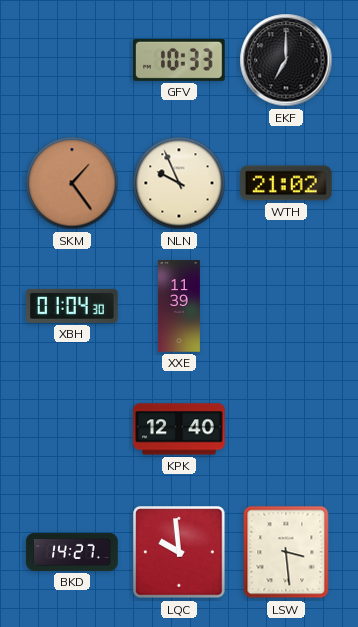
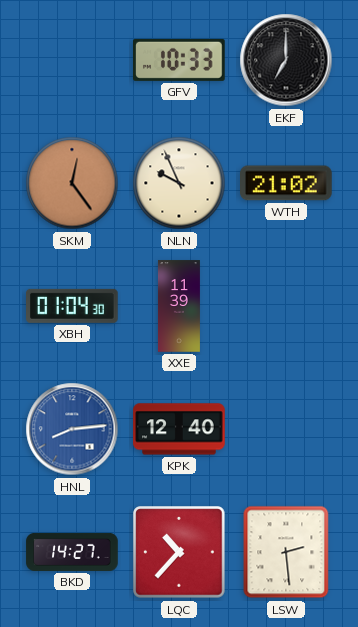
SKM: 1:24 -> 12:24 (72, 183)
HNL: none -> 8:14 (72, 429)
LQC: 9:59 -> 10:37 (179, 552)
LSW: 3:29 -> 2:29 (286, 552)
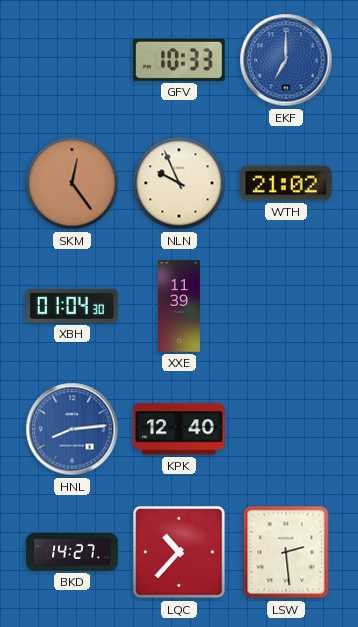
EKF dial: black -> blue (286, 60)
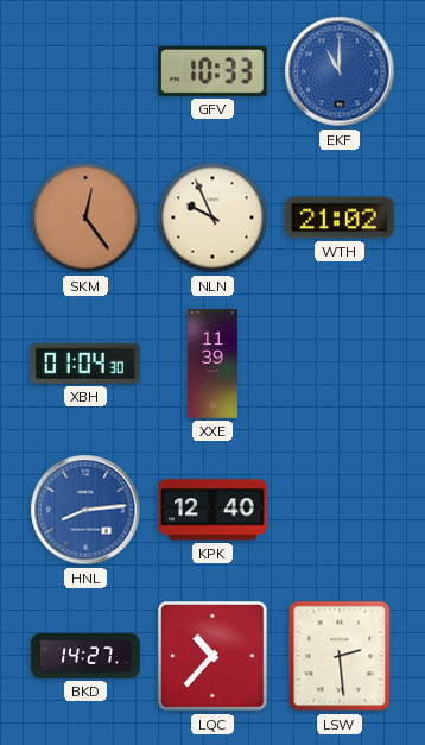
EKF: 7:00 -> 11:00 (340, 71)
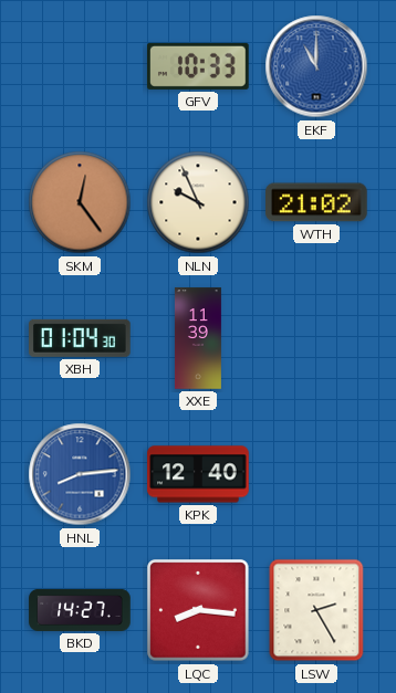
LQC: 10:37 -> 8:16 (198, 610)
LSW: 2:29 -> 2:25 (316, 610)
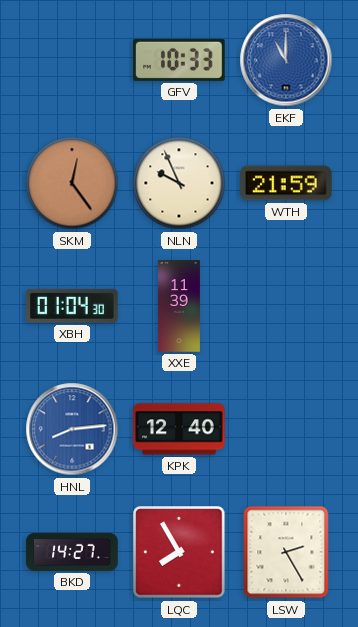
WTH: 21:02 -> 21:59 (287, 183)
LQC: 8:16 -> 7:55 (179, 552)
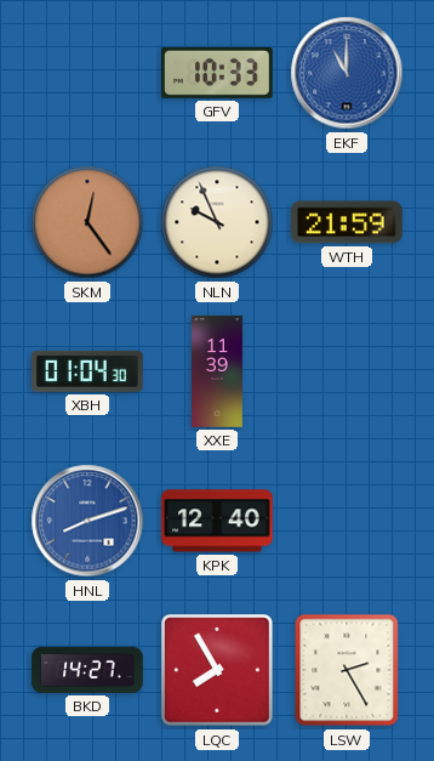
HNL: 8:14 -> 8:12 (87, 521)
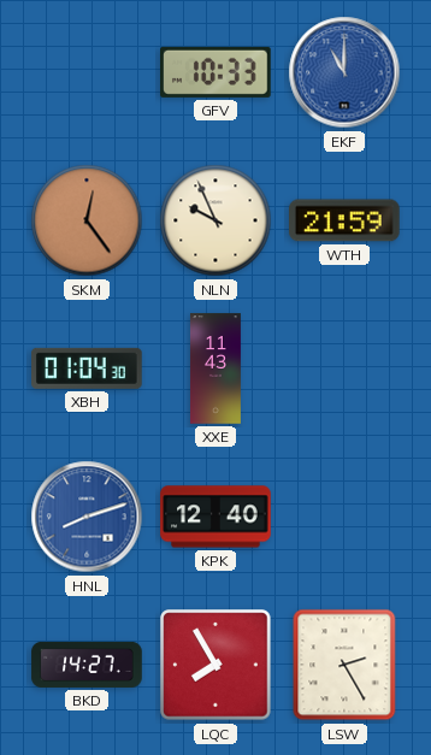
XXE: 11:39 -> 11:43 (215, 368)
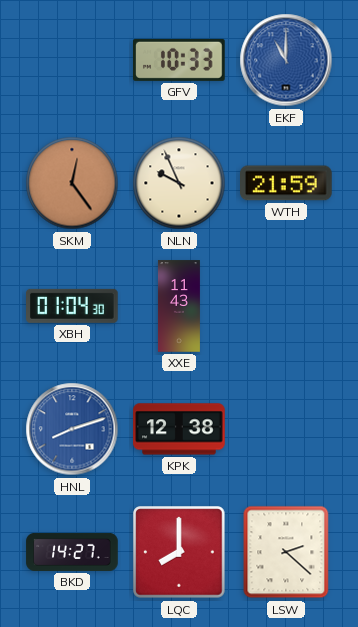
KPK: 12:40 -> 12:38 (179, 429)
LQC: 7:55 -> 8:00 (179, 552)
LSW: 2:25 -> 2:22 (286, 552)
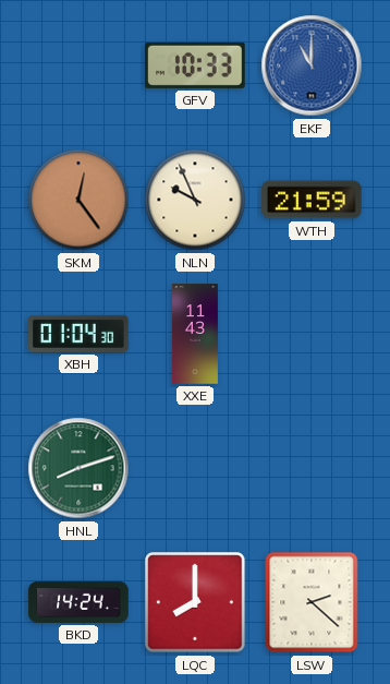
HNL dial: blue -> green (78, 468)
KPK: 12:38 -> none (179, 429)
BKD: 14:27 -> 14:24 (78, 602)
